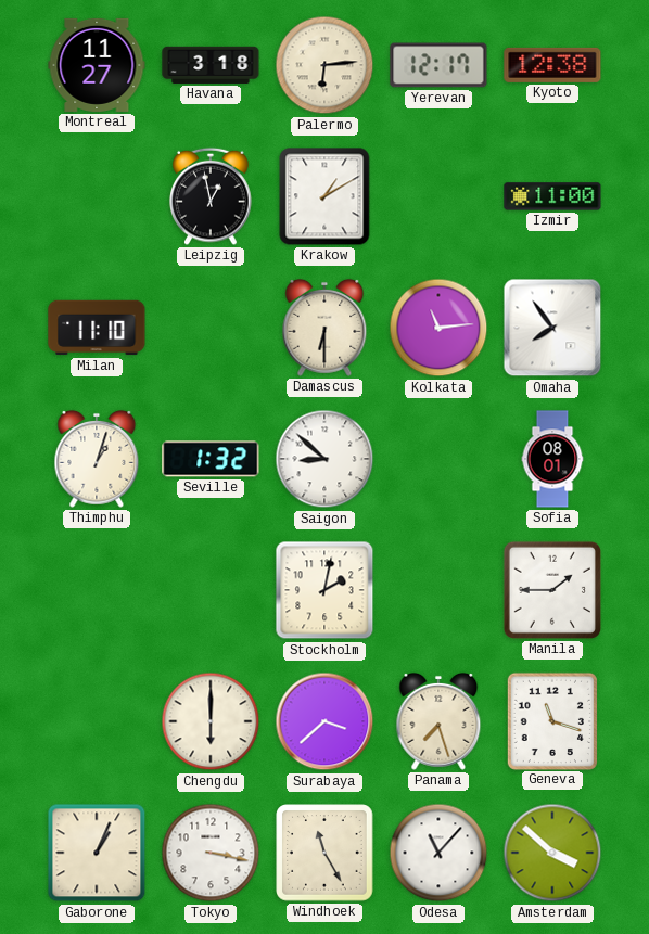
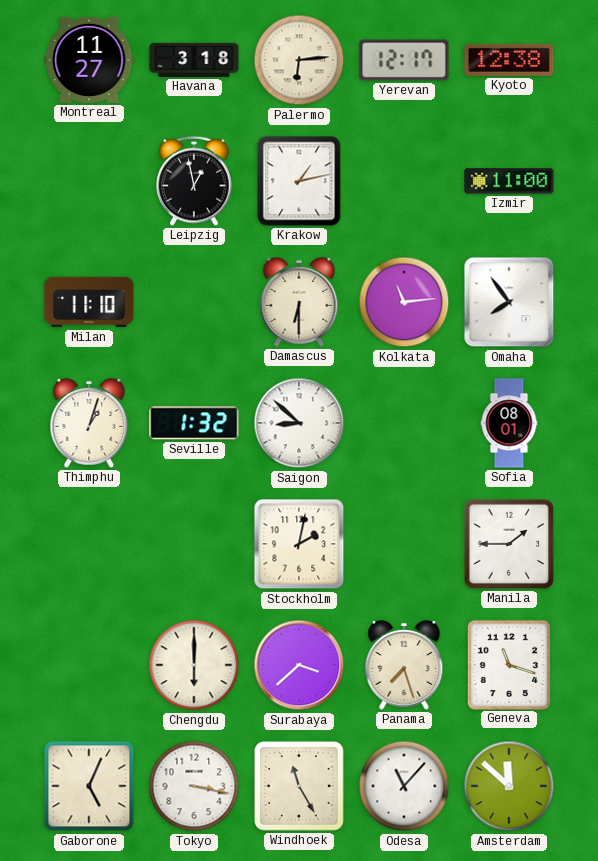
Krakow: 1:10 -> 1:13 (299, 181)
Gaborone: 1:04 -> 5:04 (89, 786)
Amsterdam: 3:52 -> 11:52 (509, 786)
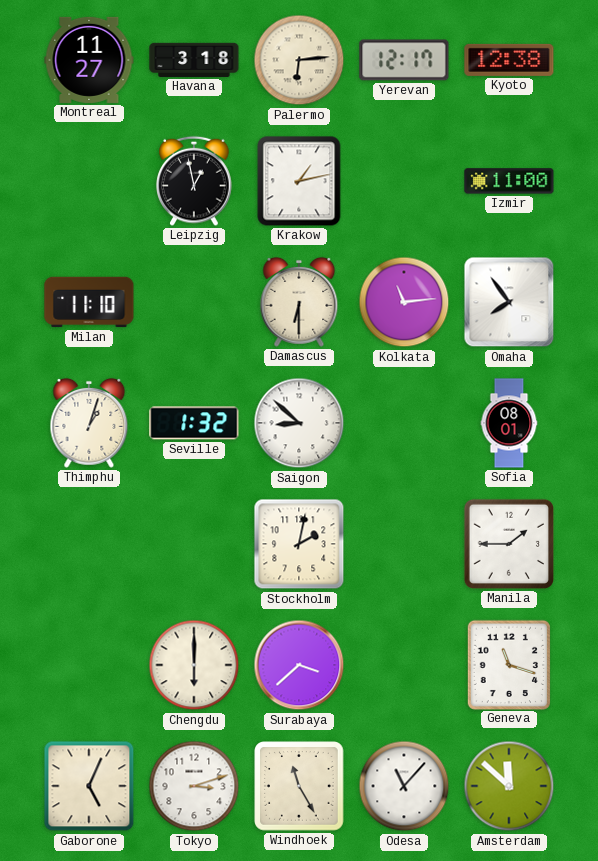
Panama: 7:27 -> none (404, 665)
Tokyo: 3:17 -> 3:12 (194, 786)
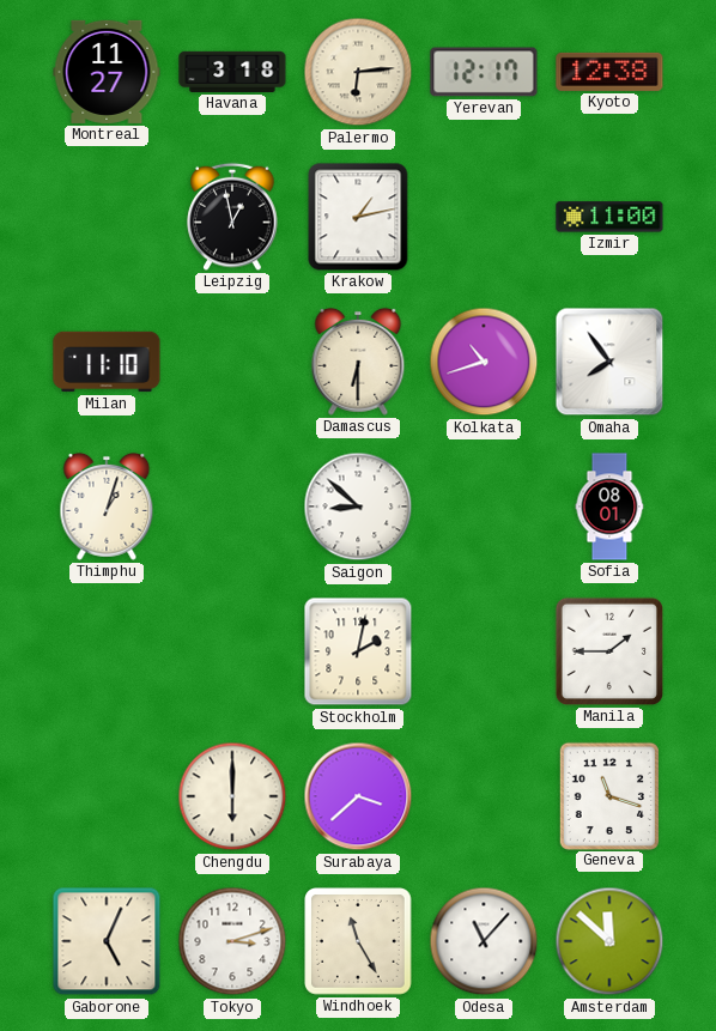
Kolkata: 11:14 -> 10:42 (484, 362)
Seville: 1:32 -> none (194, 423)
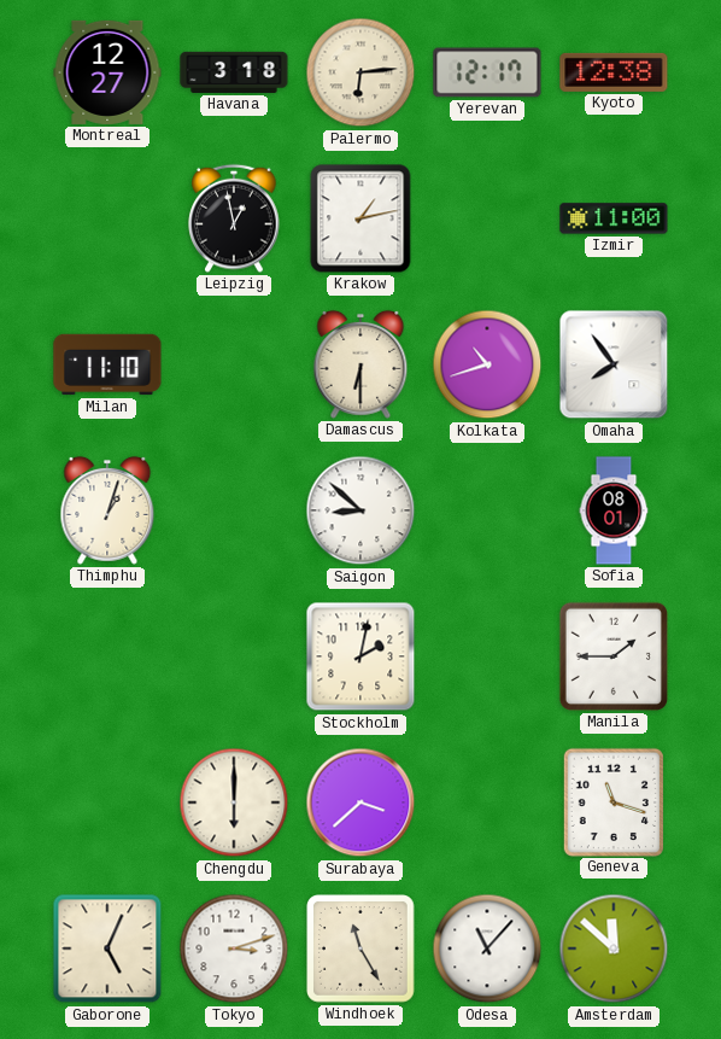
Montreal: 11:27 -> 12:27 (107, 72)
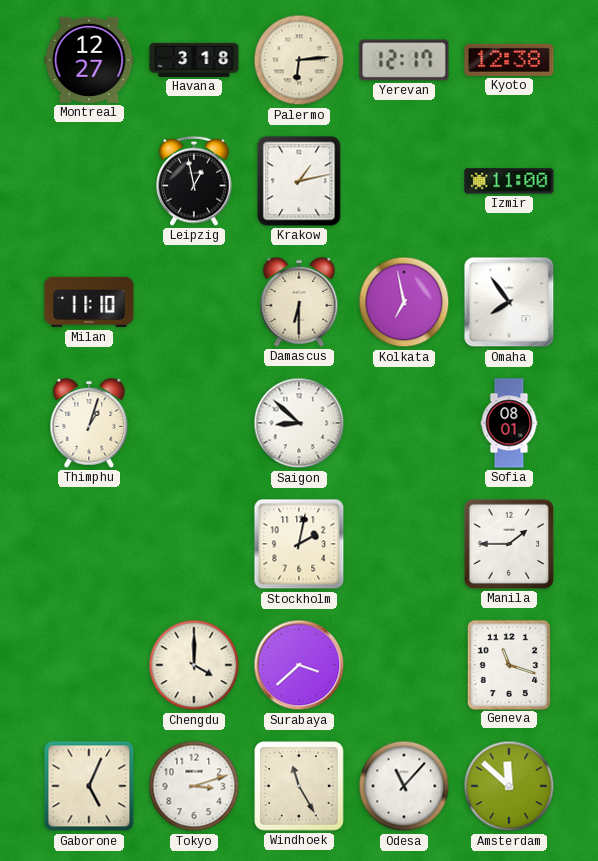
Kolkata: 10:42 -> 6:58 (404, 302)
Chengdu: 6:00 -> 4:00 (194, 665)
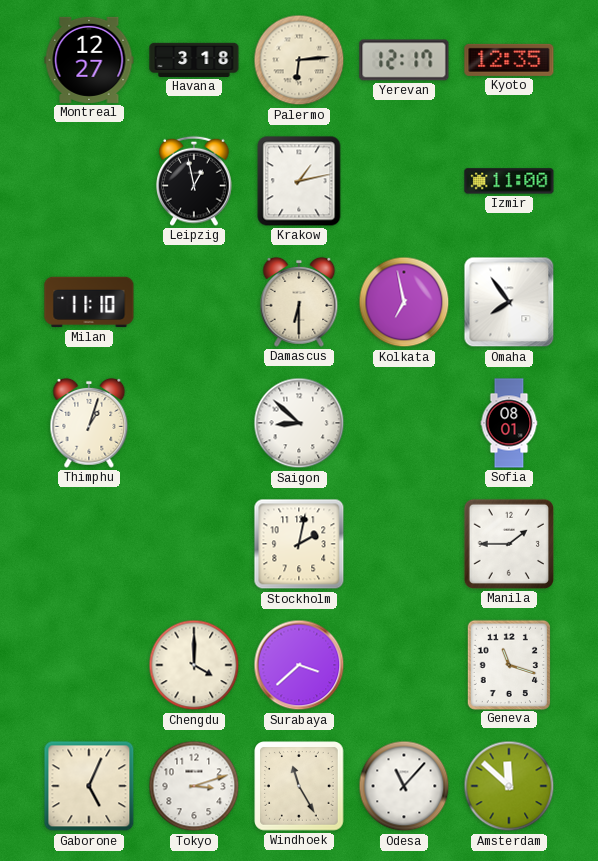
Kyoto: 12:38 -> 12:35 (509, 60)
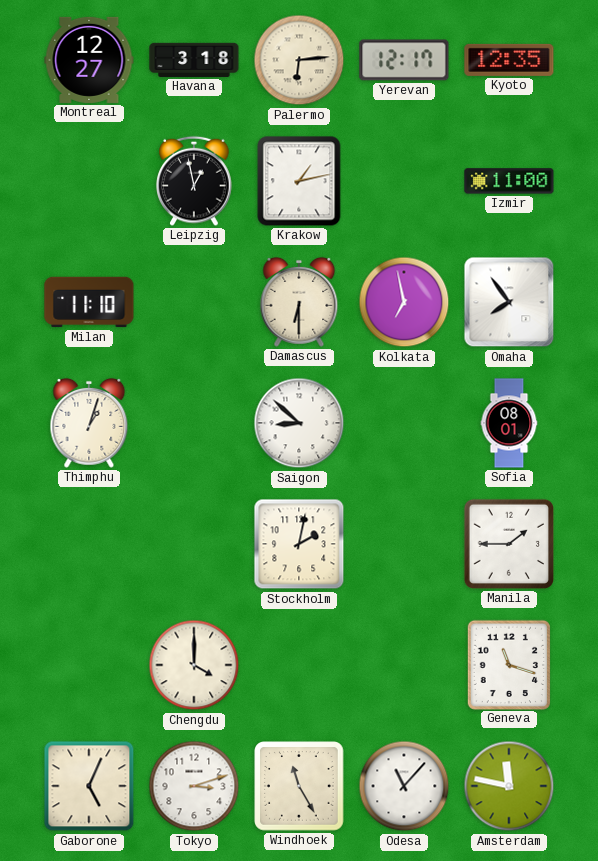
Surabaya: 3:38 -> none (299, 665)
Amsterdam: 11:52 -> 11:47 (509, 786)
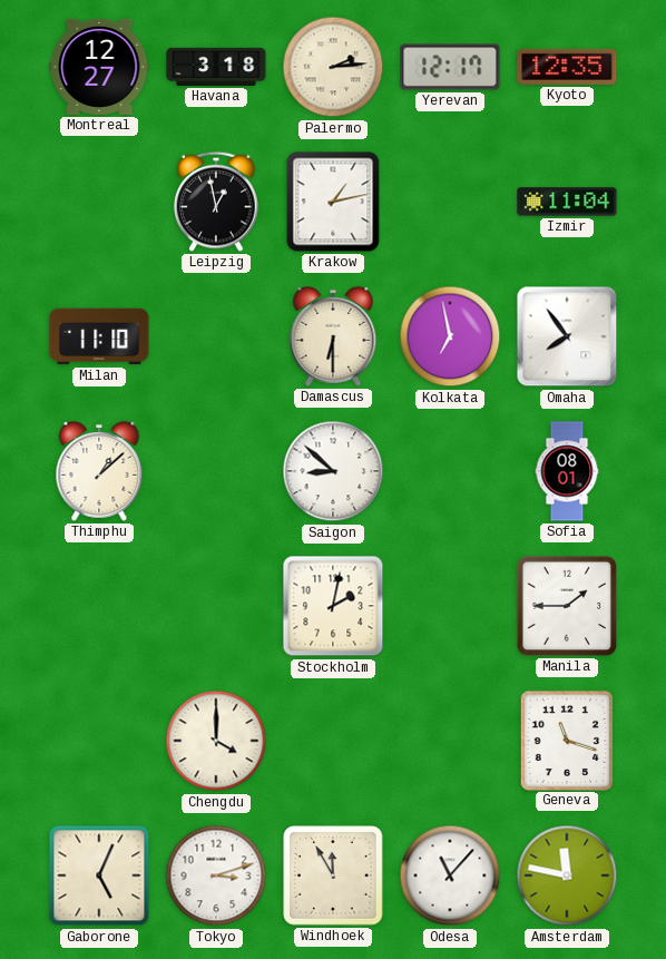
Palermo: 6:14 -> 2:14 (333, 67)
Izmir: 11:00 -> 11:04 (567, 202)
Thimphu: 1:03 -> 1:08 (99, 471)
Windhoek: 11:25 -> 11:55 (333, 875)
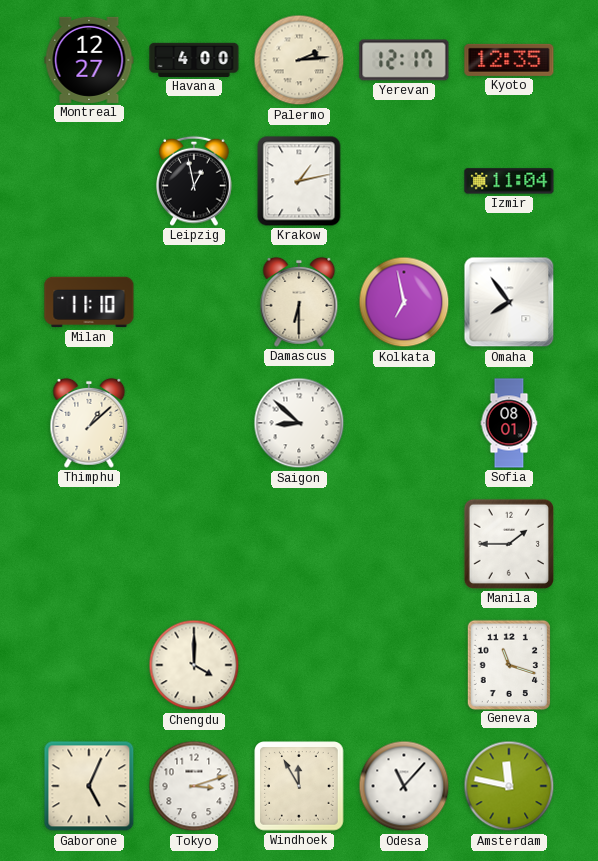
Havana: 3:18 -> 4:00 (194, 60)
Stockholm: 2:02 -> none (333, 606)
